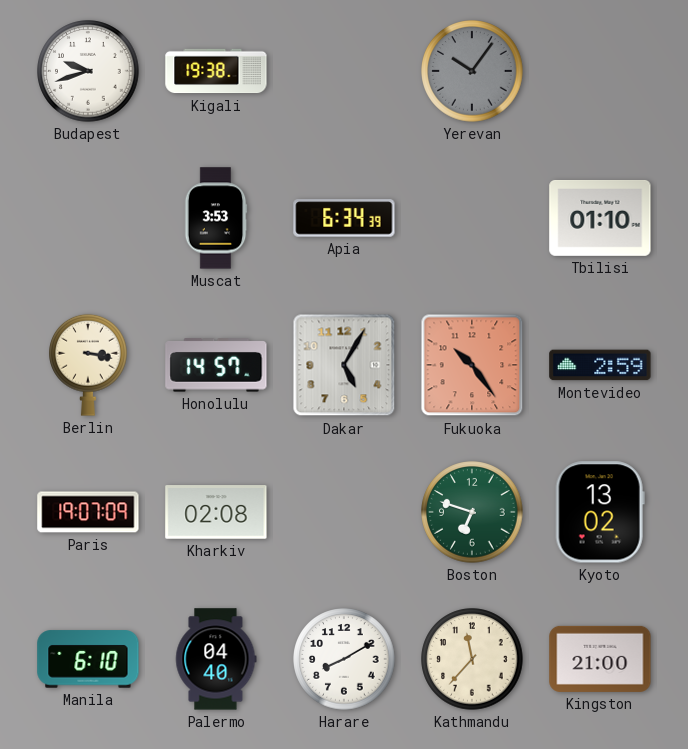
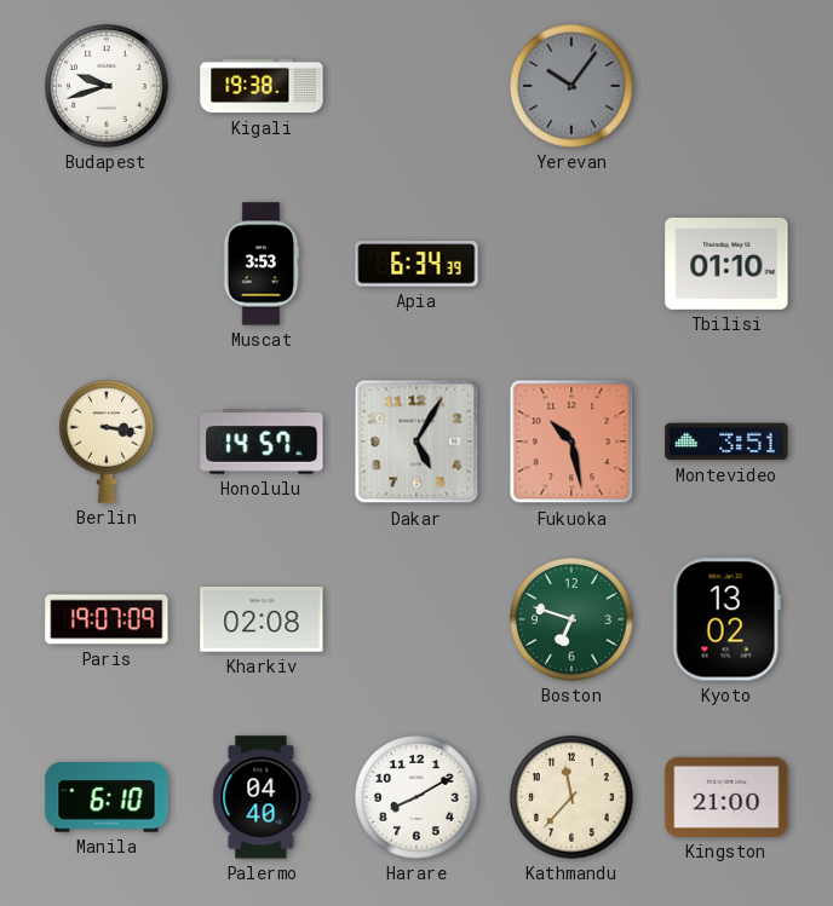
Fukuoka: 10:24 -> 10:28 (571, 442)
Montevideo: 2:59 -> 3:51 (726, 442)
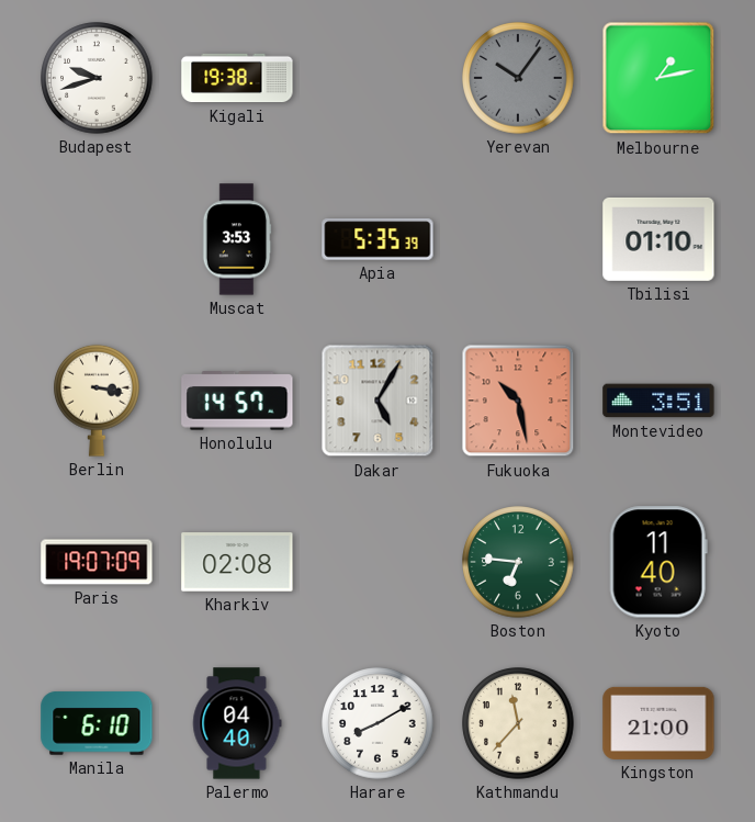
Melbourne: none -> 1:13 (658, 78)
Apia: 6:34 -> 5:35 (377, 239)
Boston: 6:48 -> 6:46 (518, 562)
Kyoto: 13:02 -> 11:40 (658, 562)
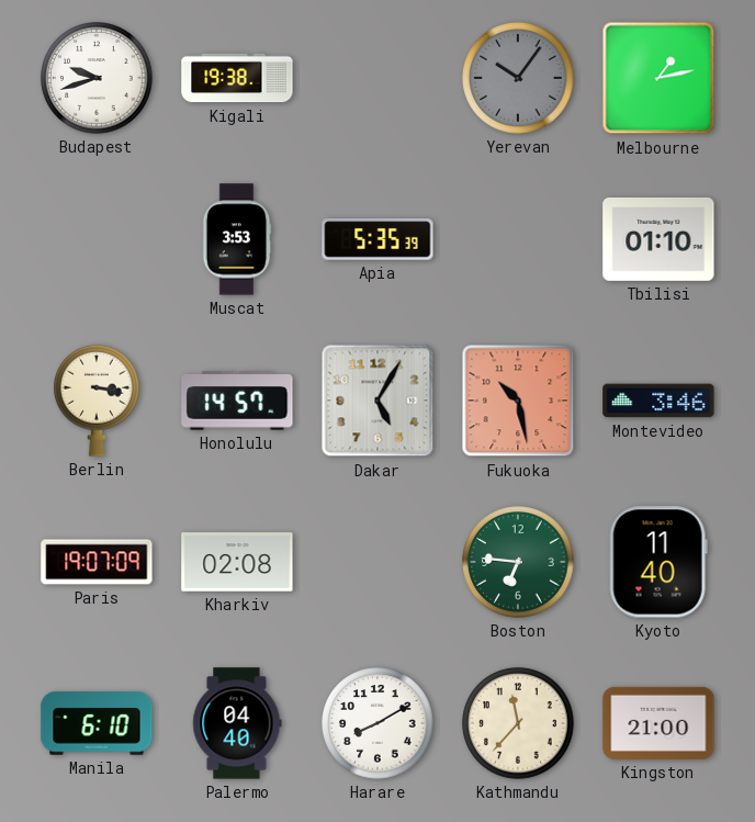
Montevideo: 3:51 -> 3:46 (658, 401)
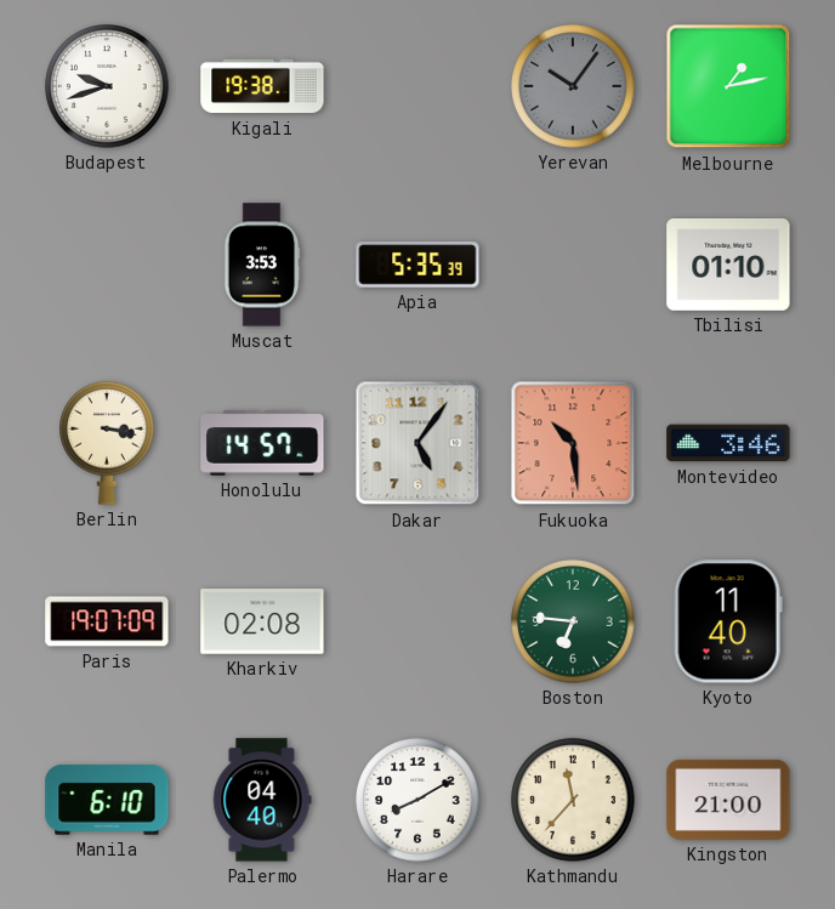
Dakar: 5:05 -> 5:06 (417, 443)
Fukuoka: 10:28 -> 10:29 (573, 443)
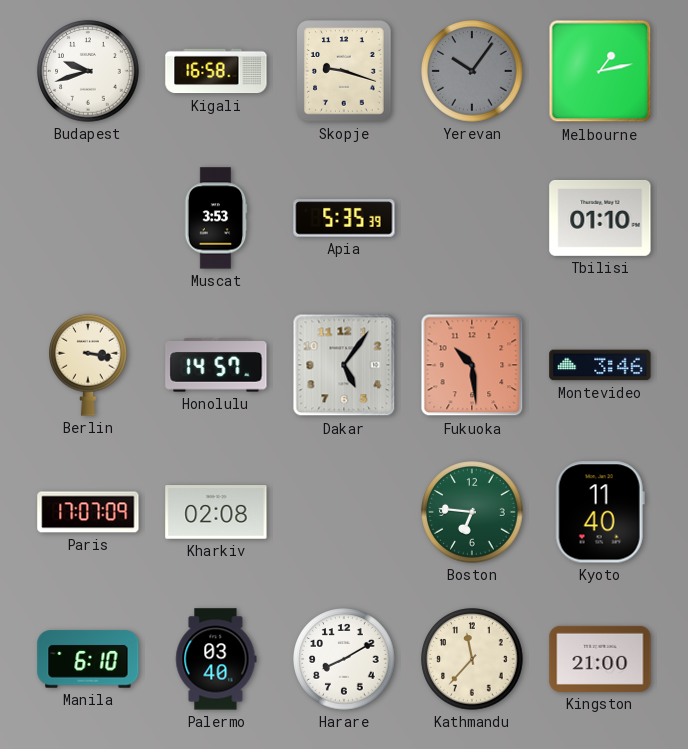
Kigali: 19:38 -> 16:58 (216, 71)
Skopje: none -> 9:18 (344, 71)
Paris: 19:07 -> 17:07 (88, 512)
Palermo: 04:40 -> 03:40 (216, 659)
